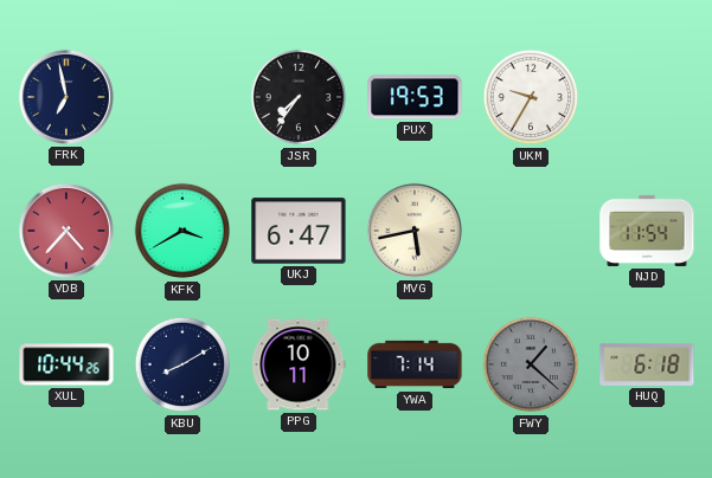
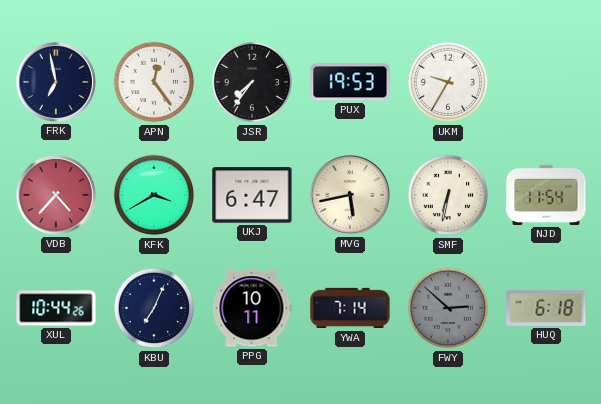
APN: none -> 12:24 (154, 82)
SMF: none -> 6:32 (448, 195)
KBU: 8:10 -> 7:04 (154, 308)
FWY: 1:22 -> 2:52 (448, 308)
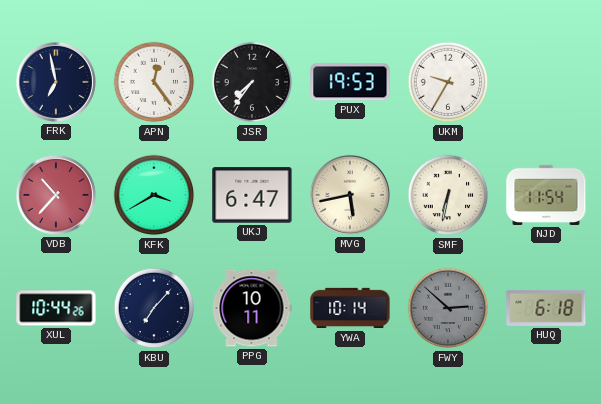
VDB: 4:37 -> 10:37 (56, 195)
KBU: 7:04 -> 7:07 (154, 308)
YWA: 7:14 -> 10:14 (350, 308)
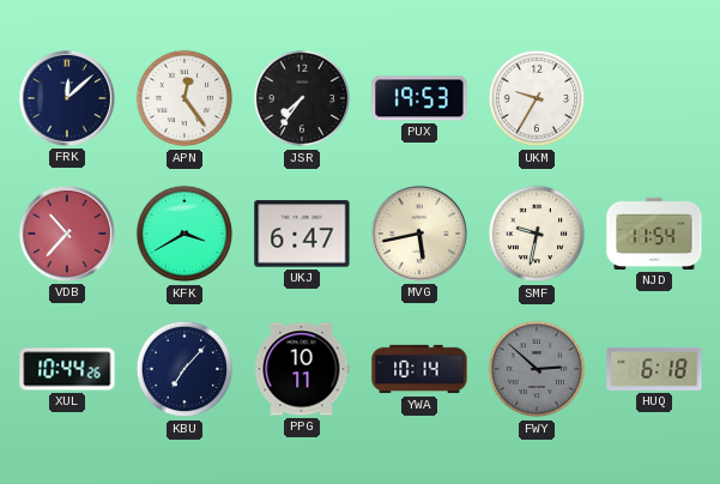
FRK: 6:58 -> 12:08 (67, 98)
SMF: 6:32 -> 9:32 (537, 234)
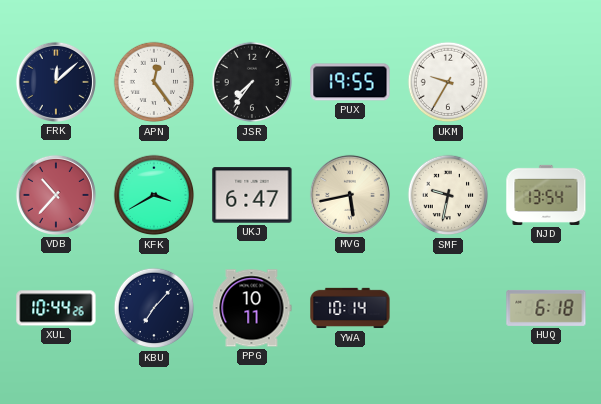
PUX: 19:53 -> 19:55 (350, 82)
NJD: 11:54 -> 13:54 (546, 195)
FWY: 2:52 -> none (537, 369)
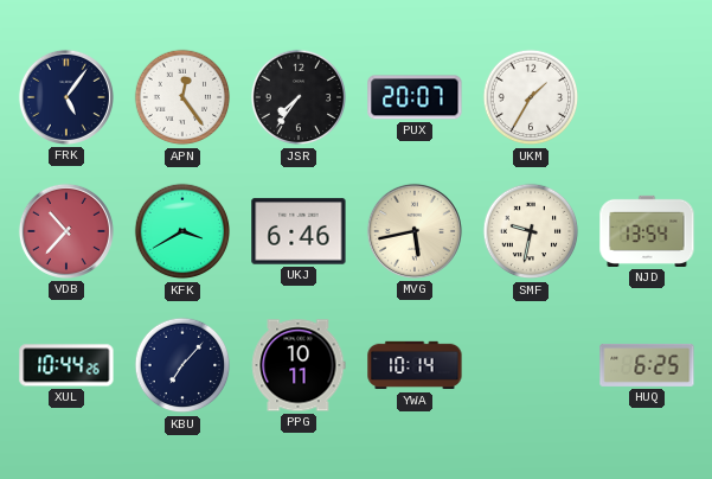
FRK: 12:08 -> 5:06 (66, 97)
PUX: 19:55 -> 20:07 (415, 97)
UKM: 9:35 -> 1:35 (531, 97)
UKJ: 6:47 -> 6:46 (299, 231)
HUQ: 6:18 -> 6:25 (647, 365)
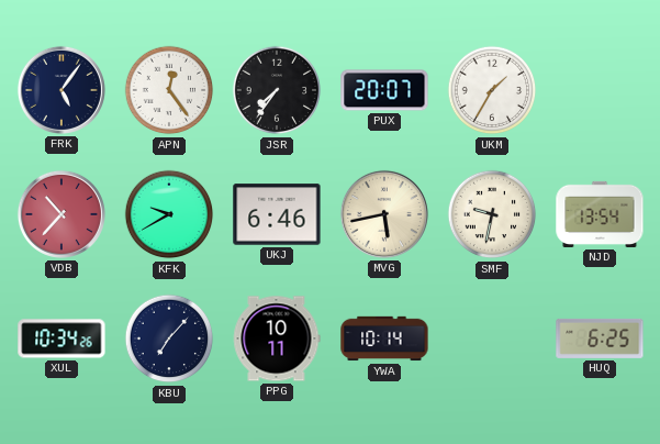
KFK: 3:40 -> 9:40 (169, 214)
XUL: 10:44 -> 10:34 (61, 338)
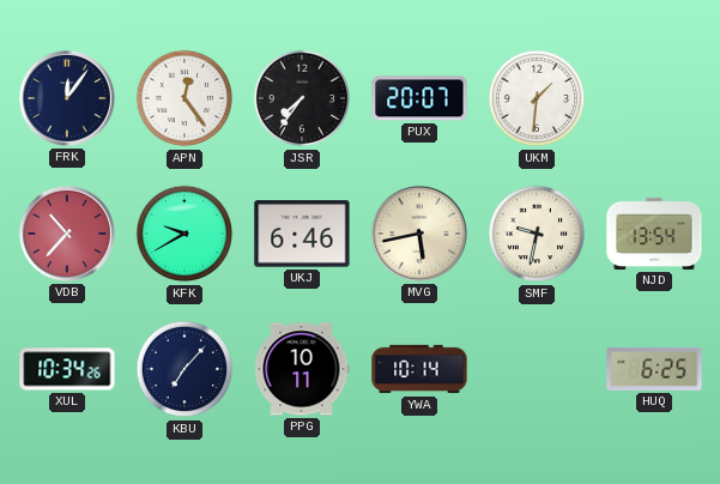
FRK: 5:06 -> 12:06 (67, 98)
UKM: 1:35 -> 1:31 (537, 98)
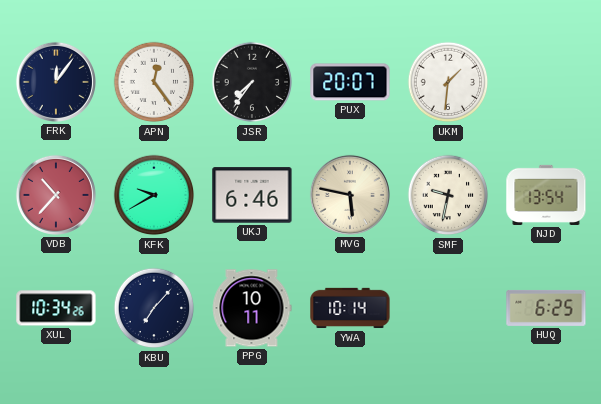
MVG: 5:43 -> 5:47 (350, 195)
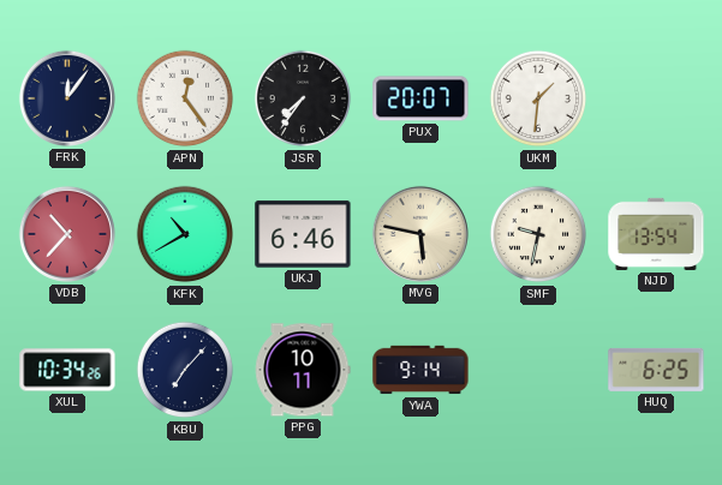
KFK: 9:40 -> 10:40 (185, 234)
YWA: 10:14 -> 9:14 (420, 370)
